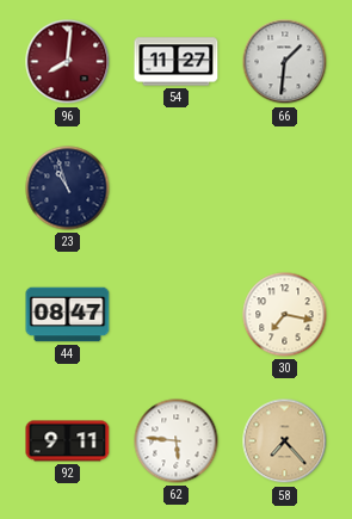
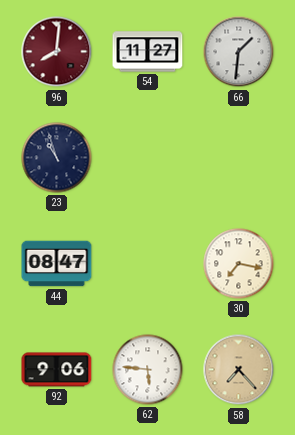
92: 9:11 -> 9:06 (57, 370)
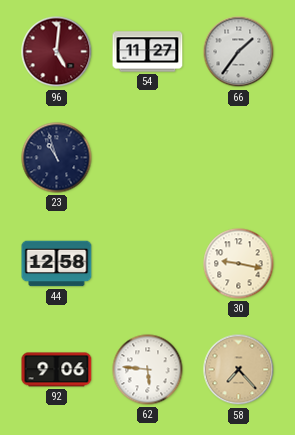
96: 8:01 -> 5:01 (57, 52)
66: 1:31 -> 1:36 (239, 52)
44: 08:47 -> 12:58 (57, 264)
30: 7:17 -> 9:17 (239, 264)
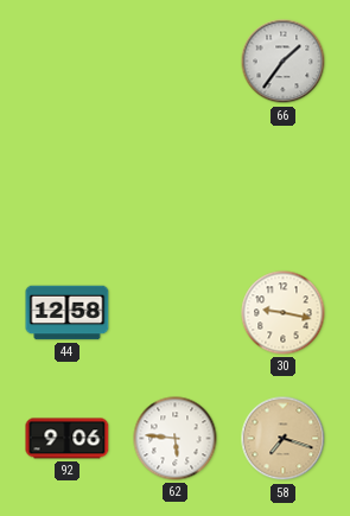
96: 5:01 -> none (57, 52)
54: 11:27 -> none (148, 52)
23: 10:57 -> none (57, 158)
58: 7:23 -> 7:18 (284, 439)
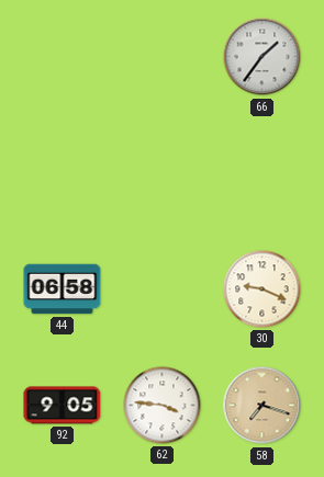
44: 12:58 -> 06:58 (63, 289)
30: 9:17 -> 9:19 (262, 289)
92: 9:06 -> 9:05 (63, 406)
62: 5:46 -> 3:46 (163, 406)
